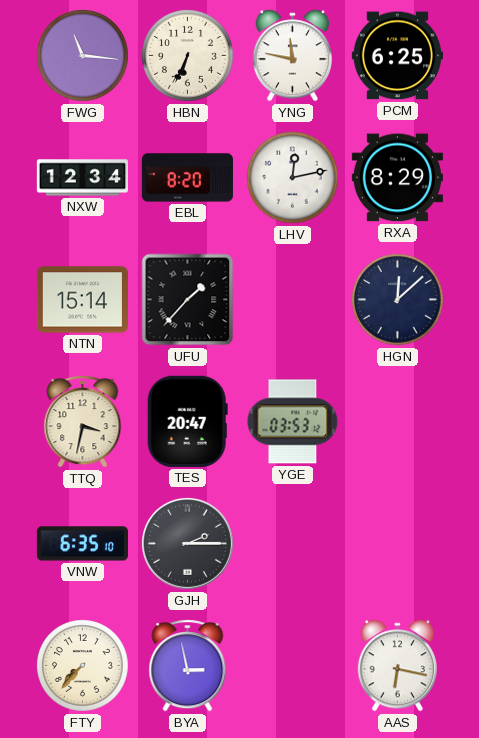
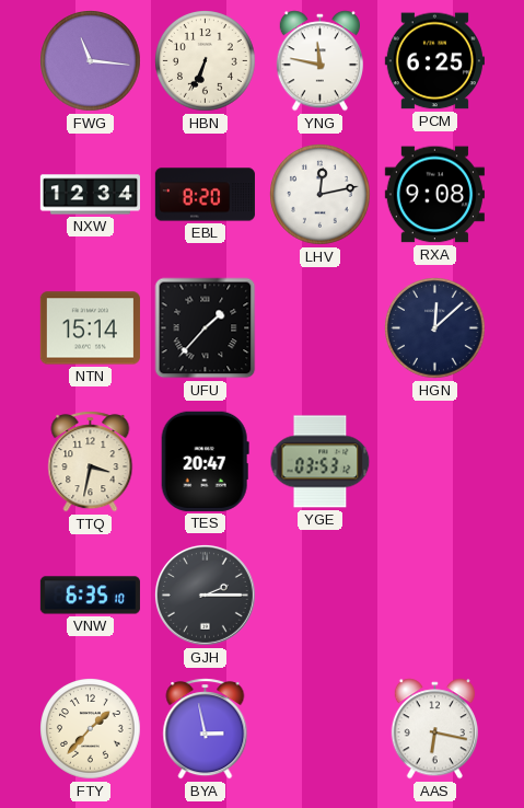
RXA: 8:29 -> 9:08 (434, 195)
FTY: 7:37 -> 1:37 (91, 729)
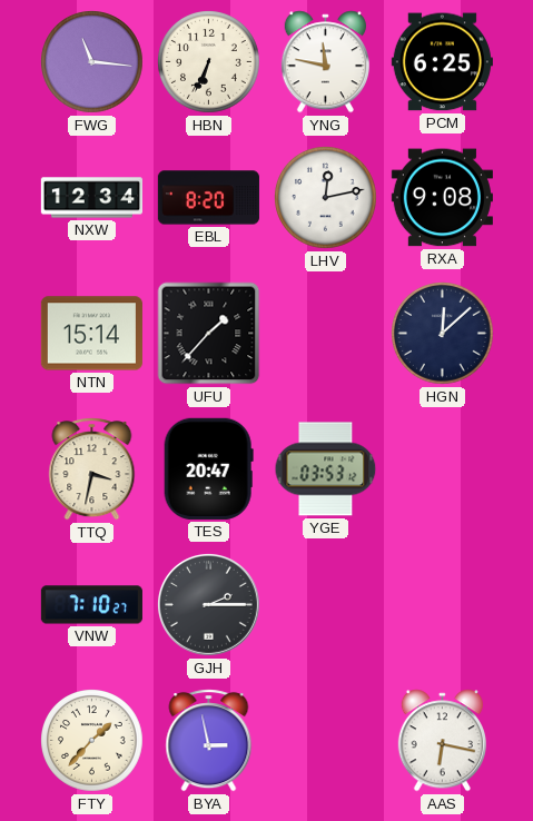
VNW: 6:35 -> 7:10 (91, 605)
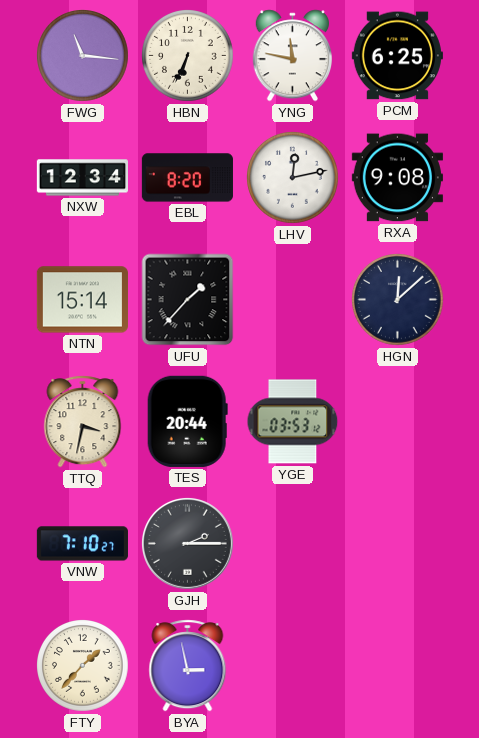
TES: 20:47 -> 20:44 (187, 421)
AAS: 6:17 -> none (442, 741)
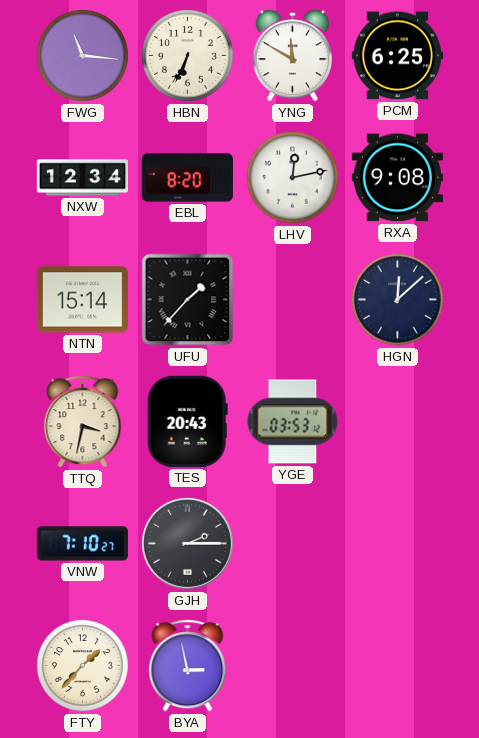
YNG: 11:47 -> 11:50 (292, 56)
TES: 20:44 -> 20:43 (187, 421)
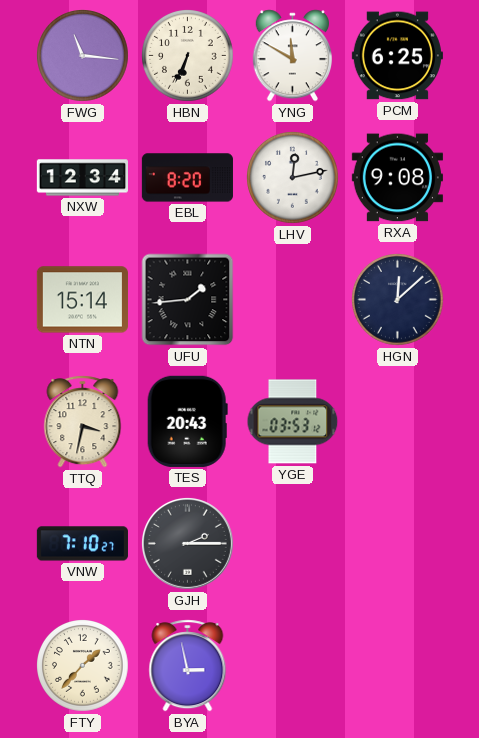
UFU: 1:37 -> 1:44 (188, 300)
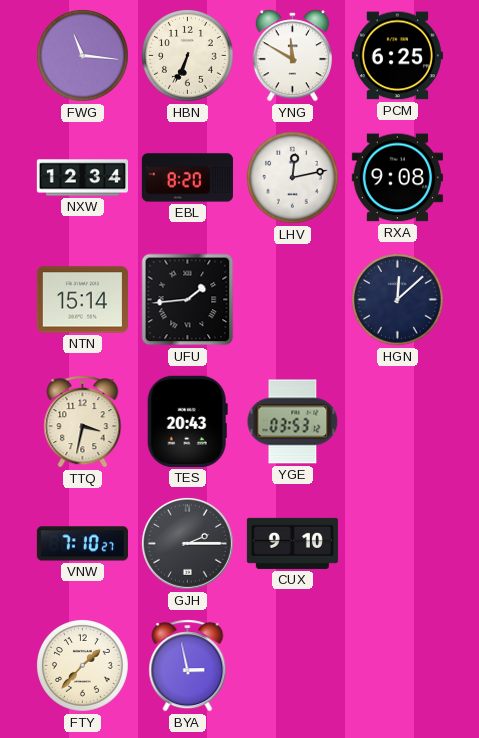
CUX: none -> 9:10 (292, 543)
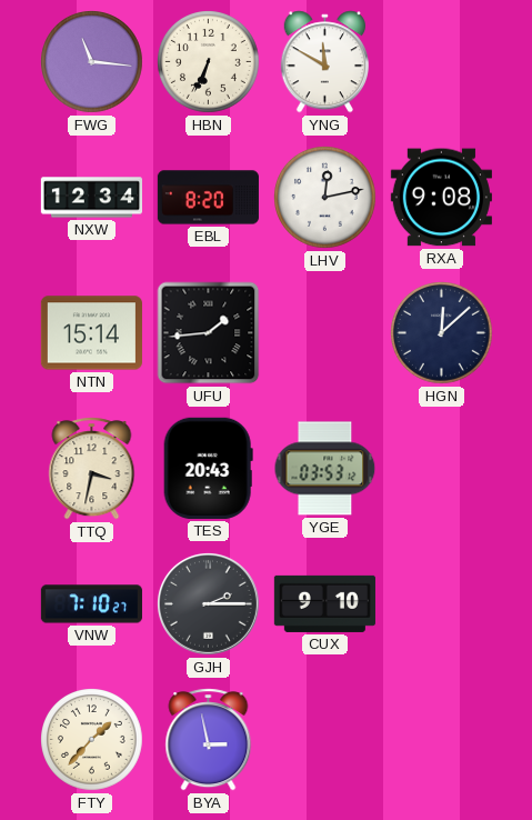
PCM: 6:25 -> none (397, 56)
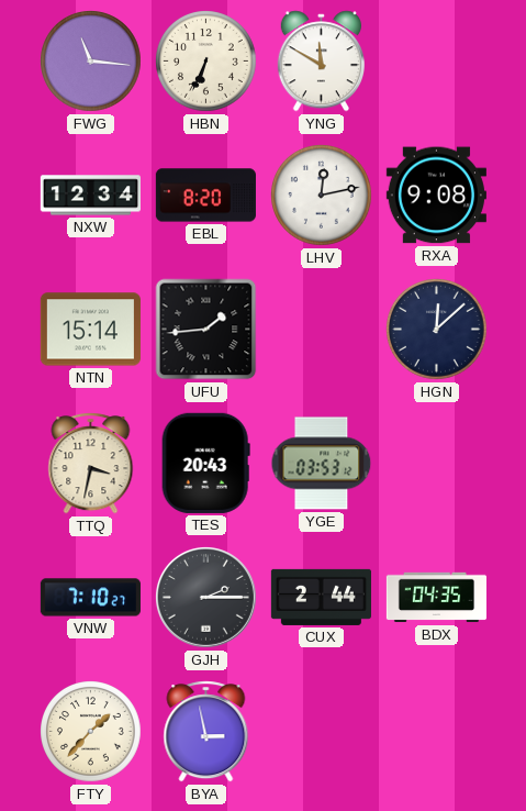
CUX: 9:10 -> 2:44 (321, 597)
BDX: none -> 04:35 (436, 598)
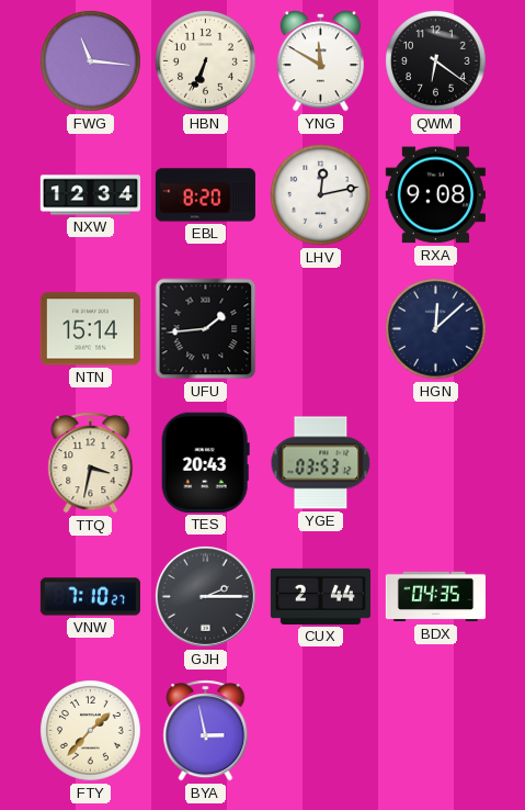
QWM: none -> 6:21 (436, 61)
